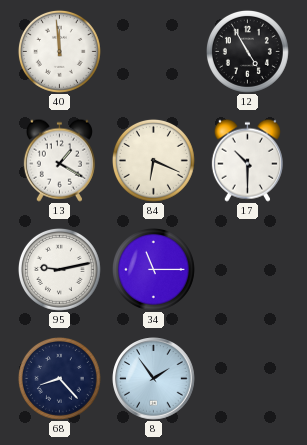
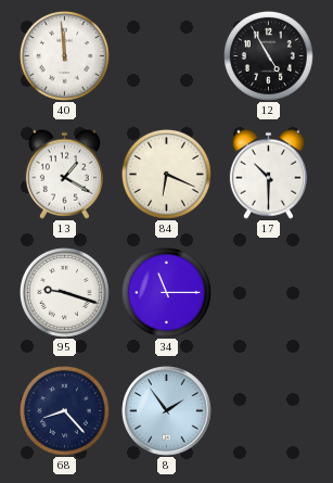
95: 9:13 -> 9:18 (64, 292)
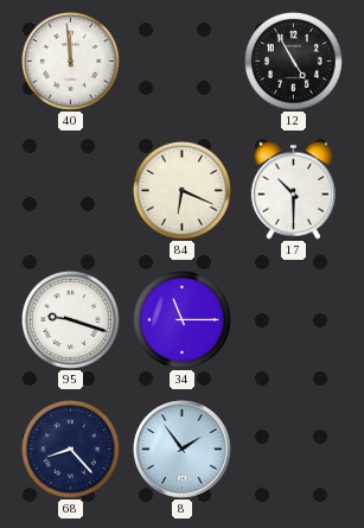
13: 1:20 -> none (64, 174)
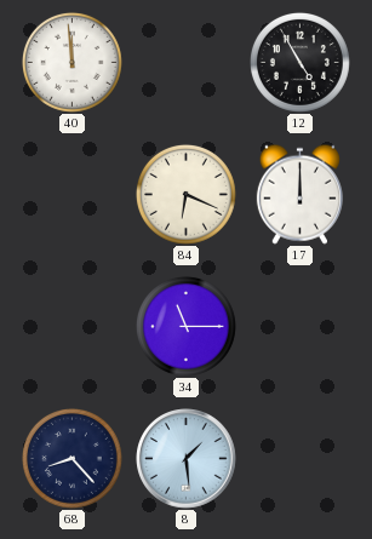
17: 10:30 -> 12:00 (299, 194)
95: 9:18 -> none (70, 319)
8: 1:54 -> 1:29 (187, 459)
